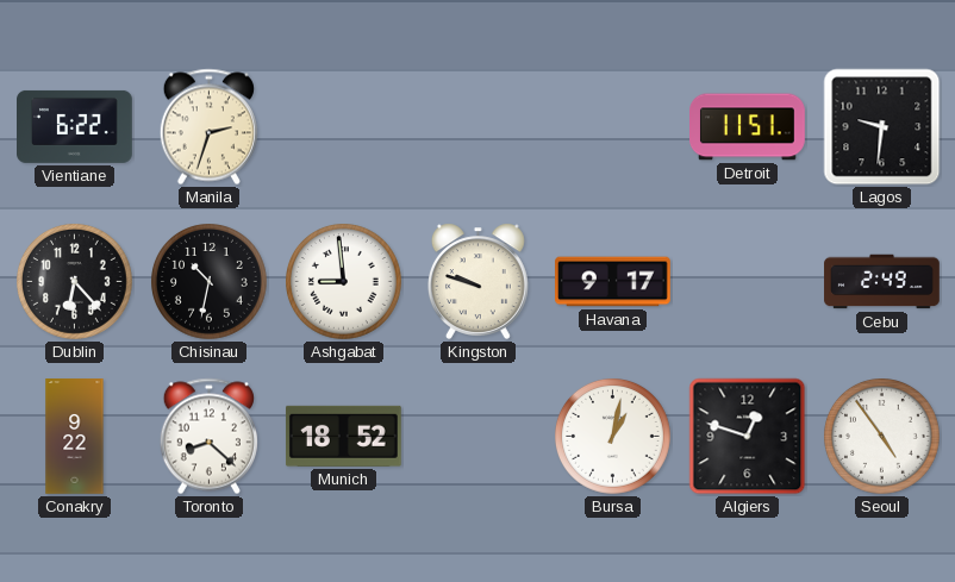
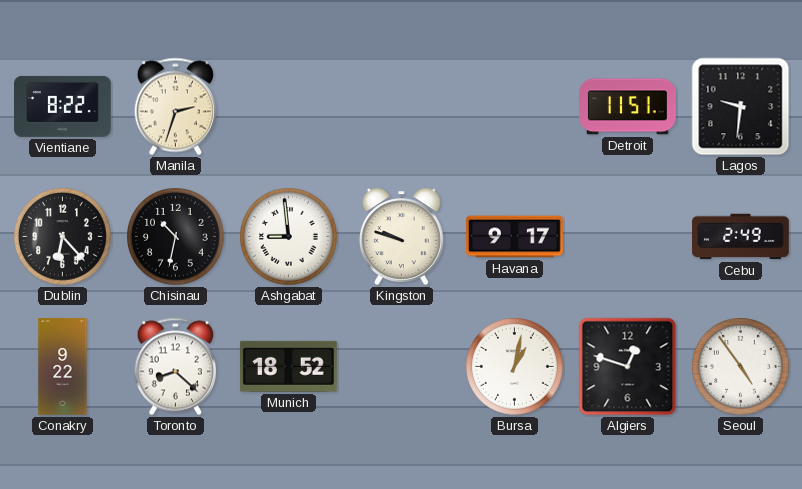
Vientiane: 6:22 -> 8:22 (63, 106)
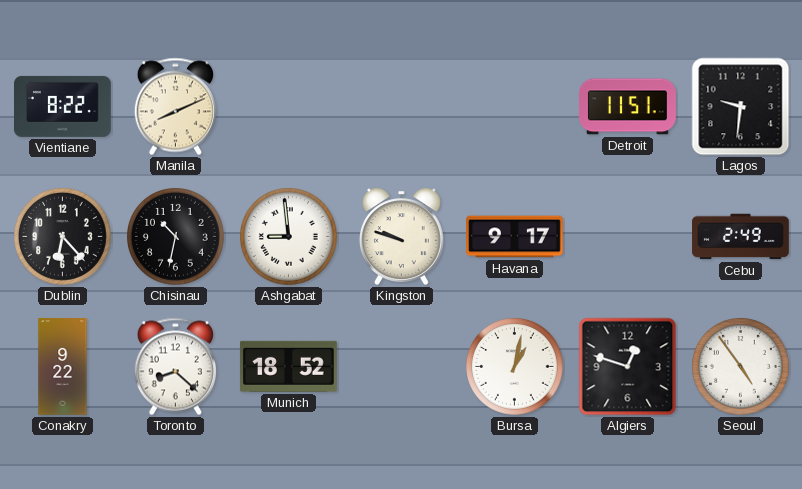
Manila: 2:33 -> 8:11 (175, 107)
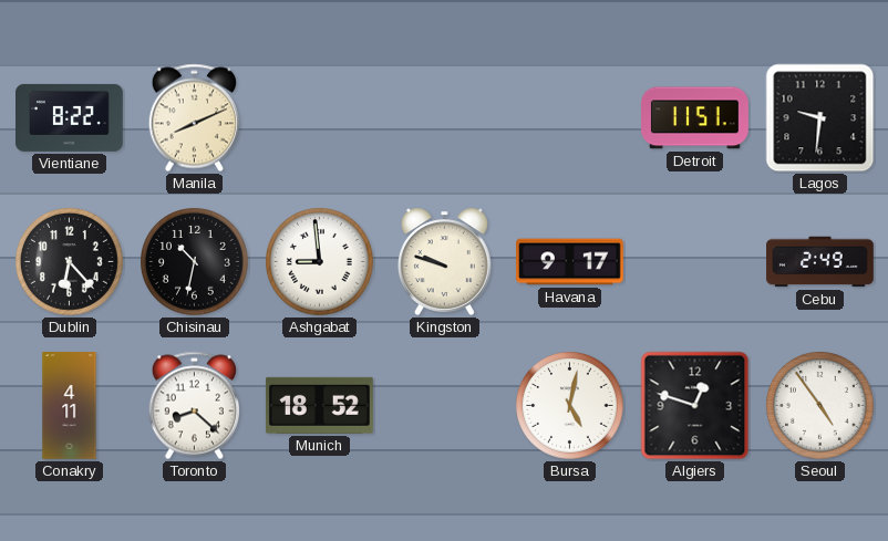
Conakry: 9:22 -> 4:11 (70, 406)
Bursa: 1:02 -> 5:02 (570, 406)
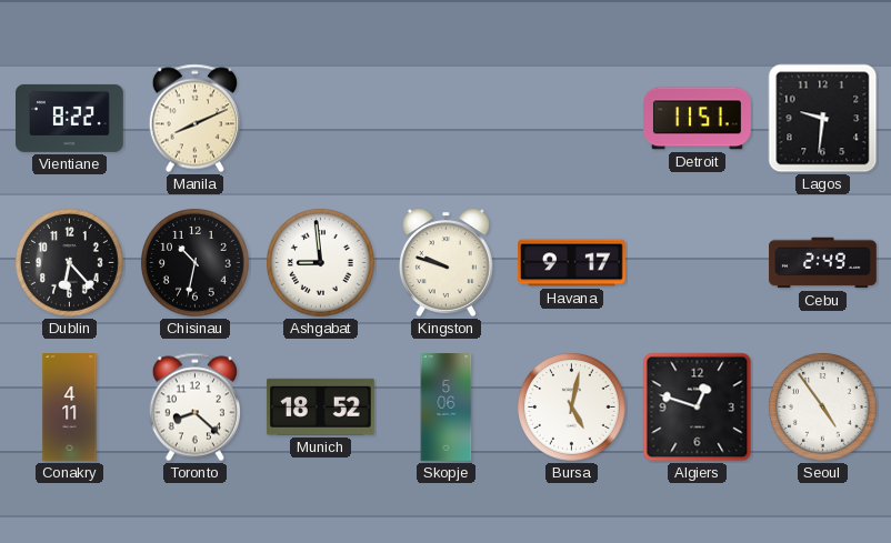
Skopje: none -> 5:06 (447, 408)
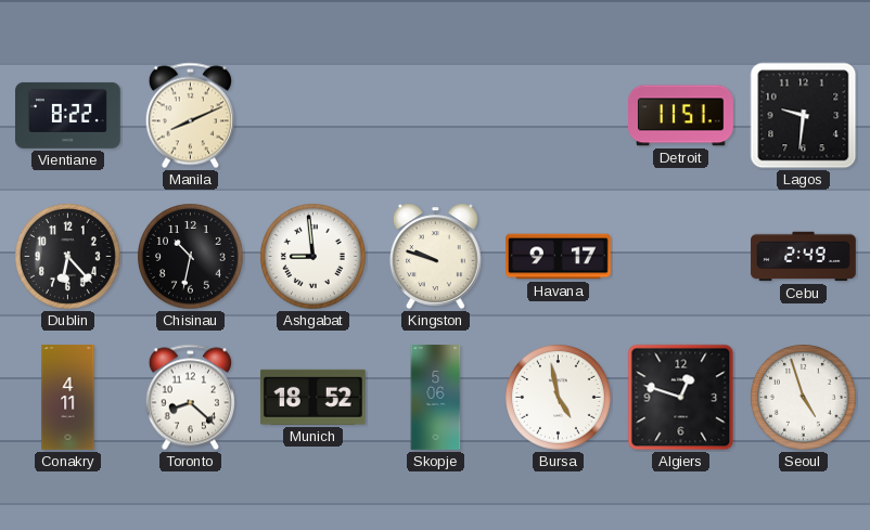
Bursa: 5:02 -> 4:58 (559, 398)
Seoul: 4:54 -> 4:57 (804, 398)
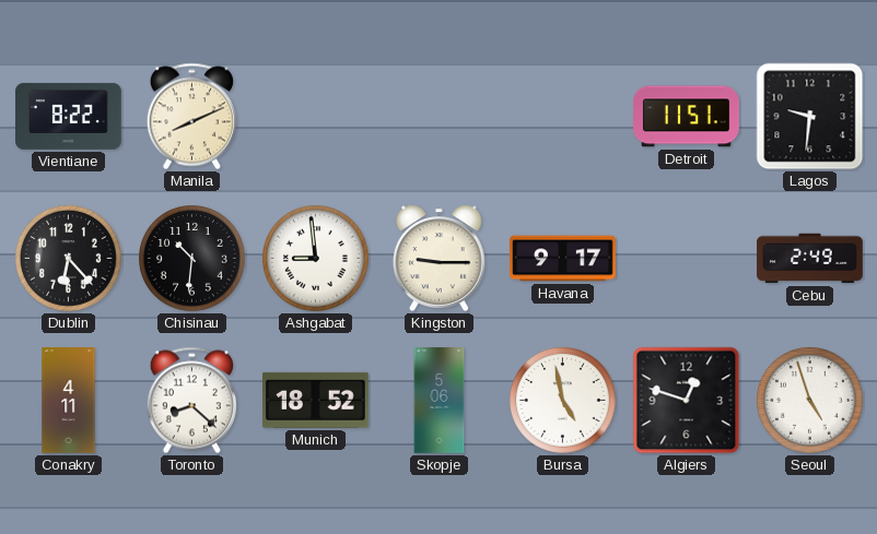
Chisinau: 10:32 -> 10:31 (192, 259)
Kingston: 9:48 -> 9:15 (438, 258)
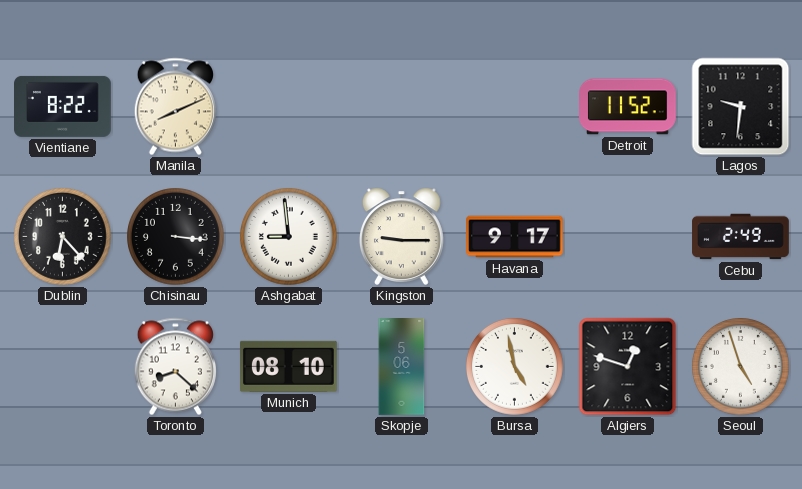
Detroit: 11:51 -> 11:52 (628, 107)
Chisinau: 10:31 -> 3:16 (176, 237)
Conakry: 4:11 -> none (69, 401)
Munich: 18:52 -> 08:10 (288, 366)
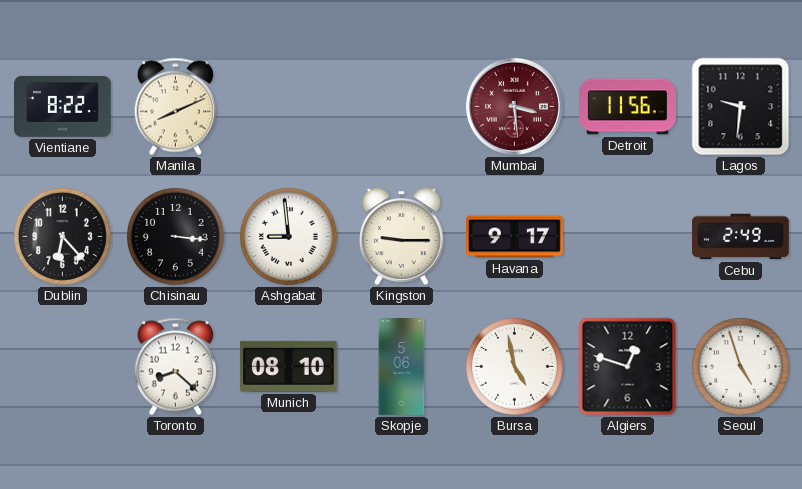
Mumbai: none -> 3:29 (514, 106)
Detroit: 11:52 -> 11:56 (628, 107)
